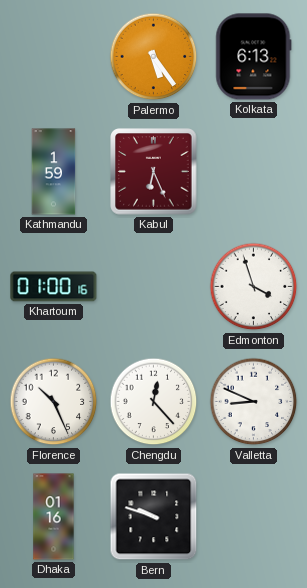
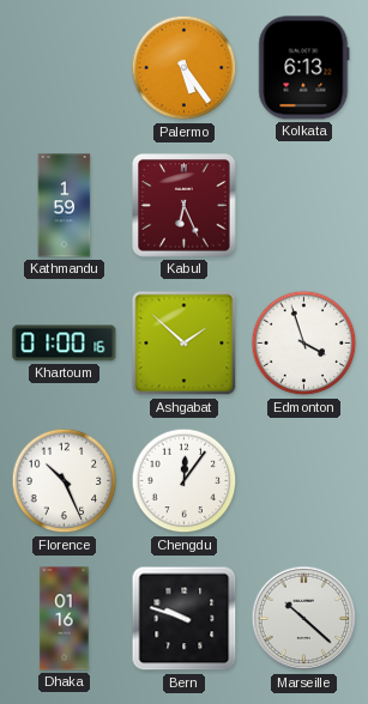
Ashgabat: none -> 1:52 (185, 344)
Chengdu: 12:23 -> 12:06 (185, 481)
Valletta: 8:49 -> none (254, 402)
Marseille: none -> 10:22 (304, 619)
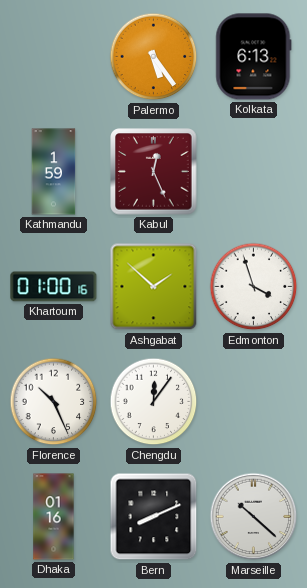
Kabul: 6:26 -> 12:26 (154, 172)
Bern: 9:48 -> 8:11 (154, 517)
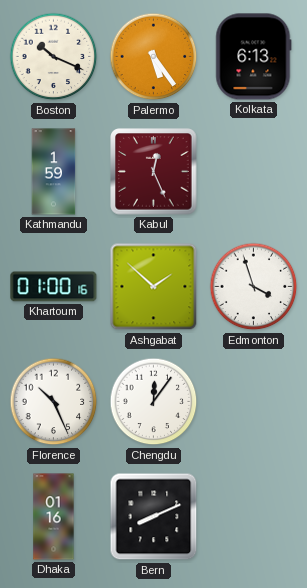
Boston: none -> 10:19 (54, 57)
Marseille: 10:22 -> none (254, 517)
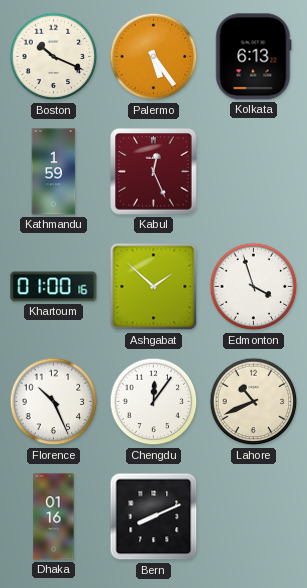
Lahore: none -> 10:41 (254, 402)
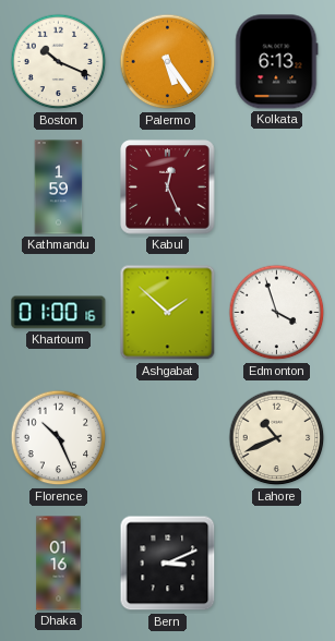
Chengdu: 12:06 -> none (154, 402)
Bern: 8:11 -> 3:11 (168, 564)
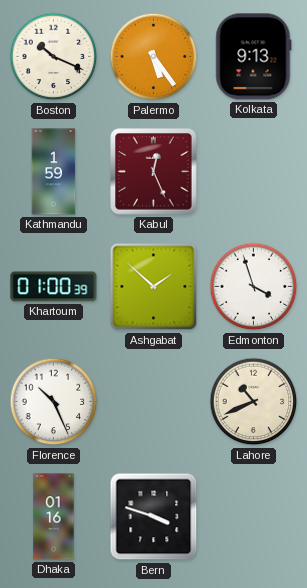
Kolkata: 6:13 -> 9:13 (254, 57)
Khartoum: 01:00:16 -> 01:00:39 (54, 287)
Bern: 3:11 -> 3:48 (154, 517)
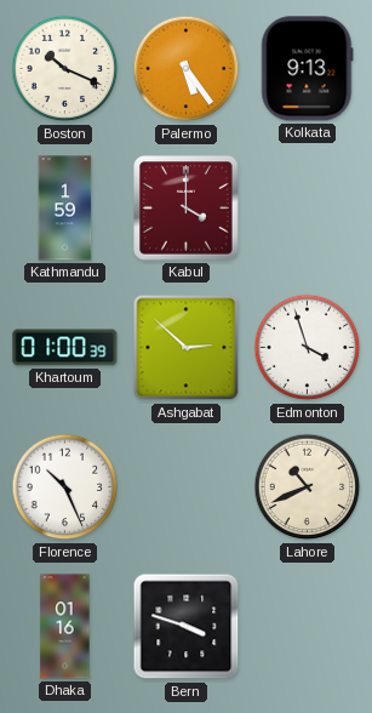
Kabul: 12:26 -> 4:00 (187, 209)
Ashgabat: 1:52 -> 2:52 (187, 348)
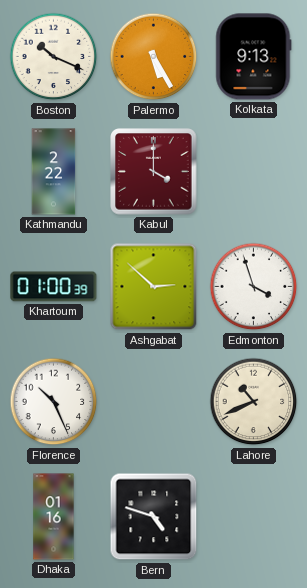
Palermo: 5:24 -> 5:25 (154, 57)
Kathmandu: 1:59 -> 2:22 (54, 172)
Bern: 3:48 -> 4:48 (154, 517)
